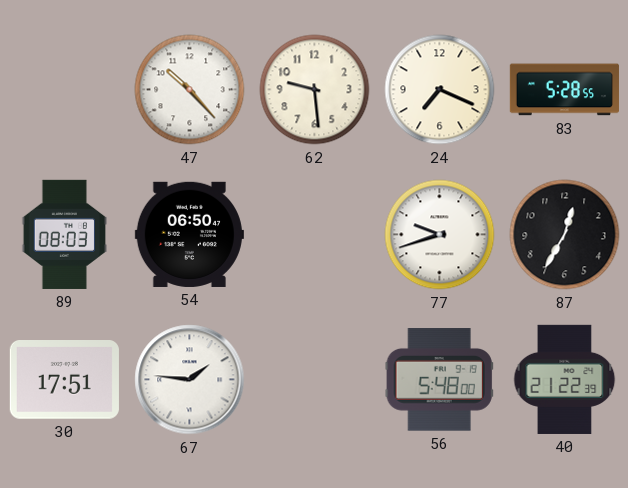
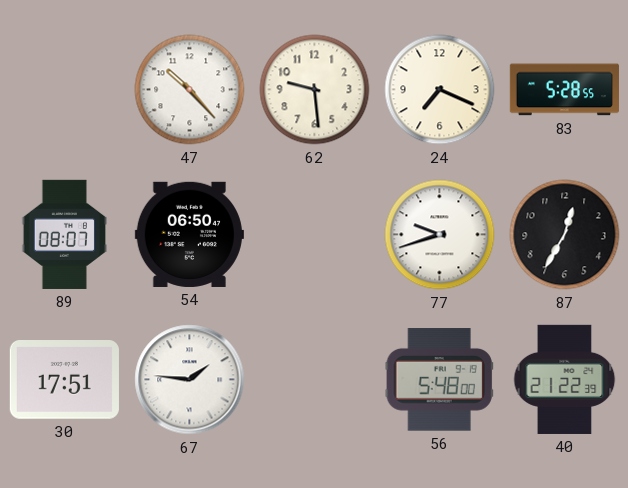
89: 08:03 -> 08:07 (64, 234)
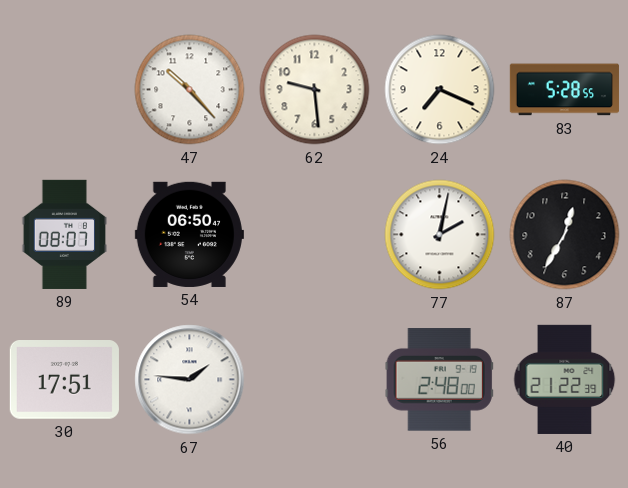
77: 9:42 -> 2:02 (440, 235)
56: 5:48 -> 2:48 (439, 380)
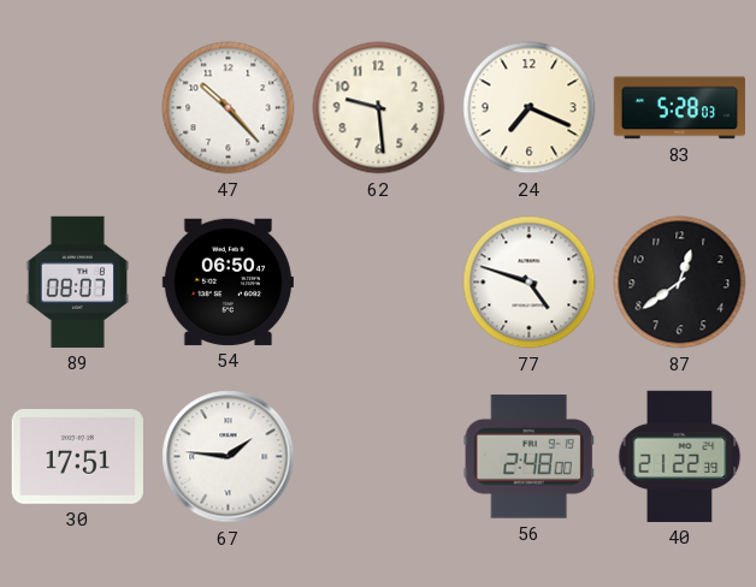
83: 5:28:55 -> 5:28:03 (679, 108)
77: 2:02 -> 4:48 (530, 283)
87: 12:35 -> 12:39 (680, 283)
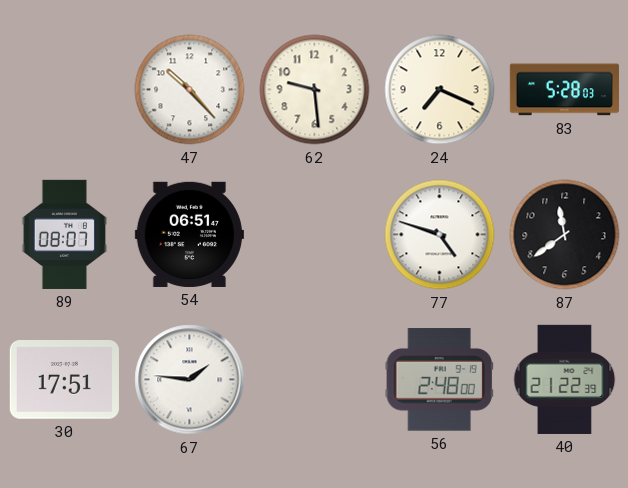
54: 06:50 -> 06:51 (189, 234)
87: 12:39 -> 11:39 (565, 235)
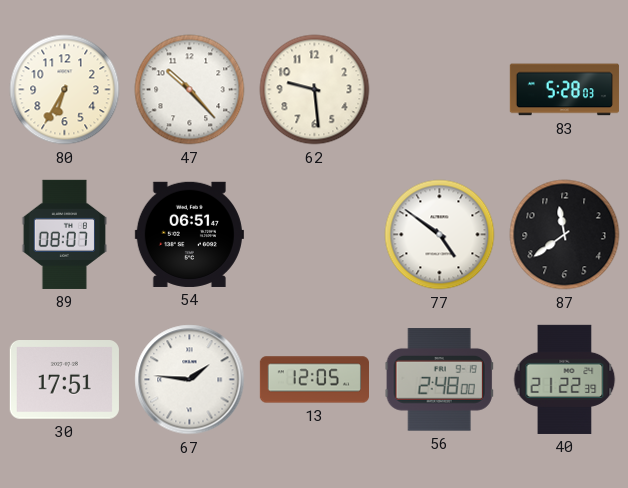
80: none -> 6:35 (65, 90)
24: 7:19 -> none (440, 90)
77: 4:48 -> 4:51 (440, 235)
13: none -> 12:05 (314, 380)
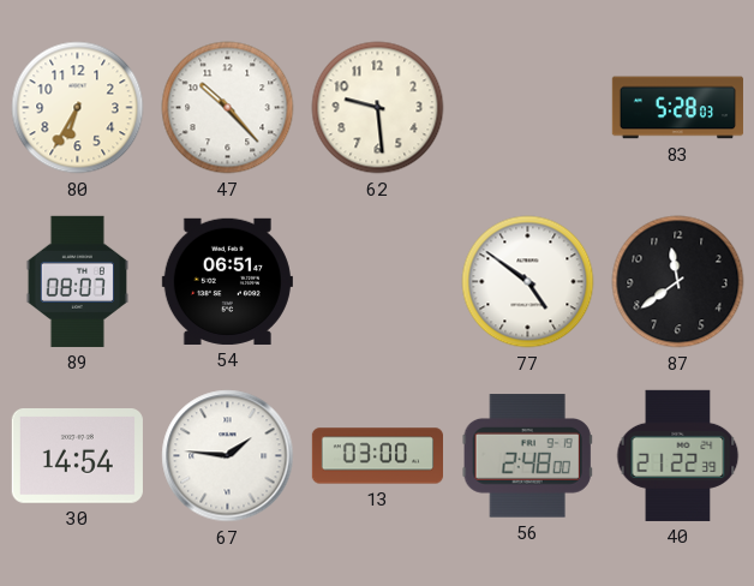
30: 17:51 -> 14:54 (77, 456)
13: 12:05 -> 03:00 (377, 456)
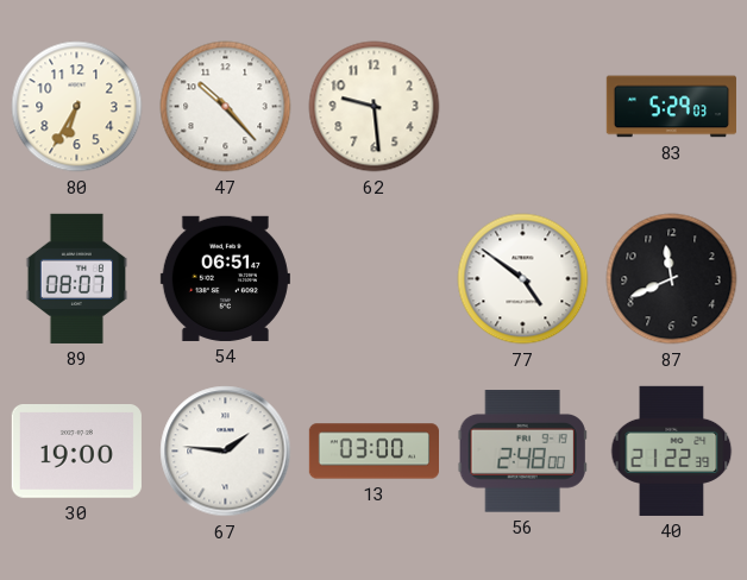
83: 5:28 -> 5:29 (671, 107)
87: 11:39 -> 11:41 (672, 279)
30: 14:54 -> 19:00 (76, 452)
